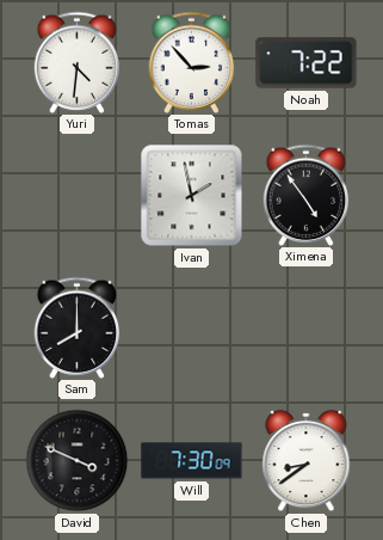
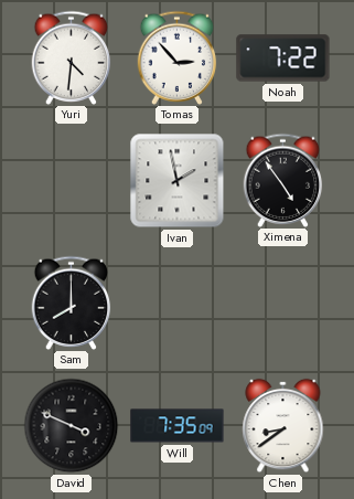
Will: 7:30 -> 7:35 (178, 426)
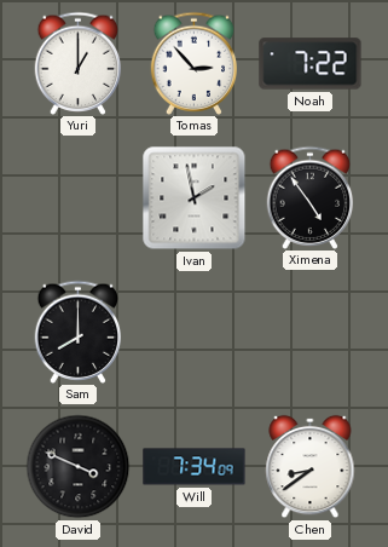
Yuri: 4:31 -> 1:00 (79, 63)
Will: 7:35 -> 7:34 (195, 467)
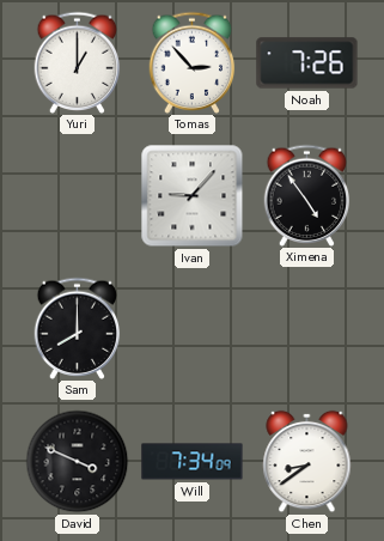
Noah: 7:22 -> 7:26 (307, 63)
Ivan: 1:58 -> 9:07 (193, 196)
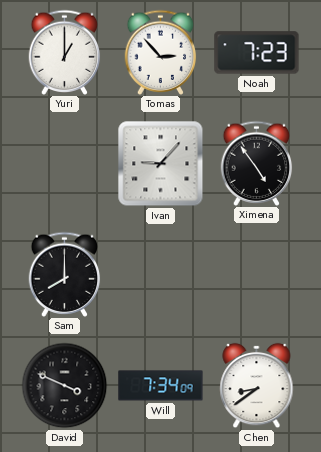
Noah: 7:26 -> 7:23 (257, 53)
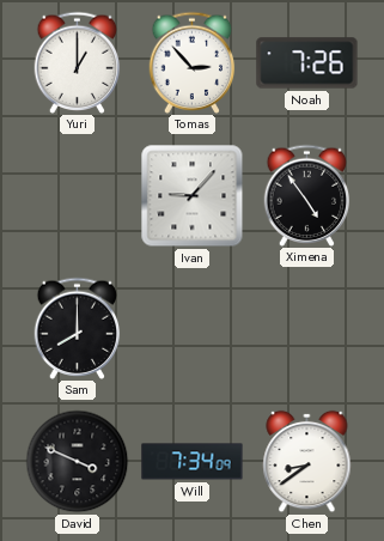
Noah: 7:23 -> 7:26 (307, 63)
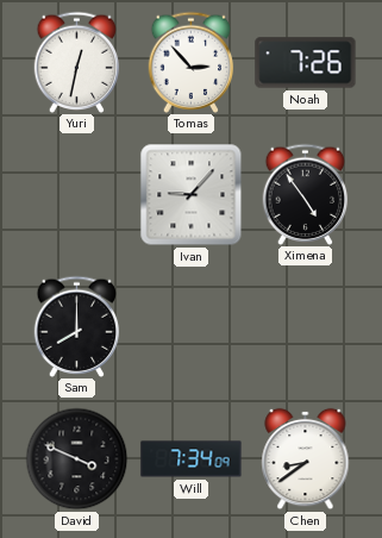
Yuri: 1:00 -> 12:32 (77, 62)
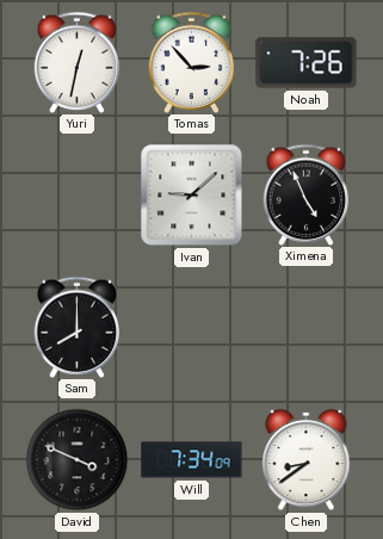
Ivan: 9:07 -> 9:08 (192, 196)
Ximena: 4:54 -> 4:56 (307, 194)
